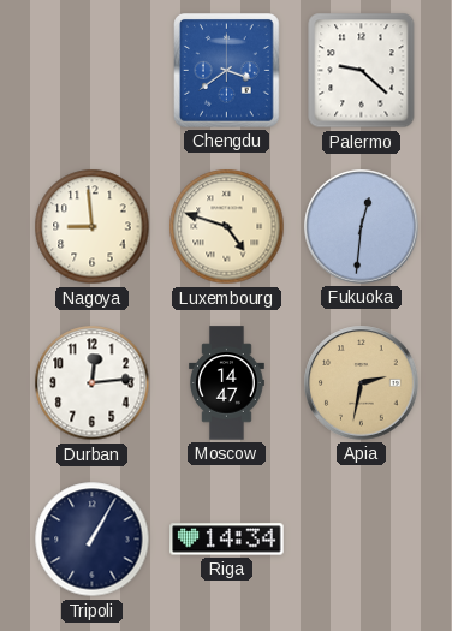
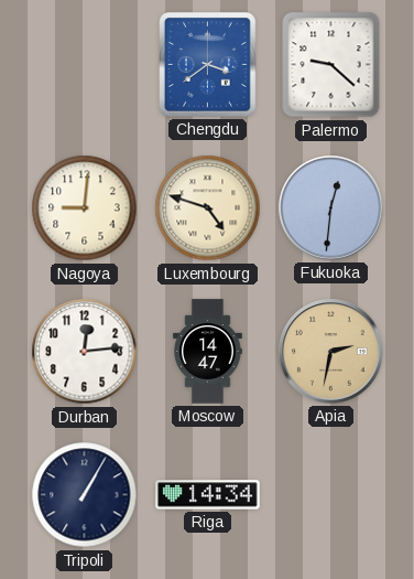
Nagoya: 8:59 -> 9:01 (85, 208)
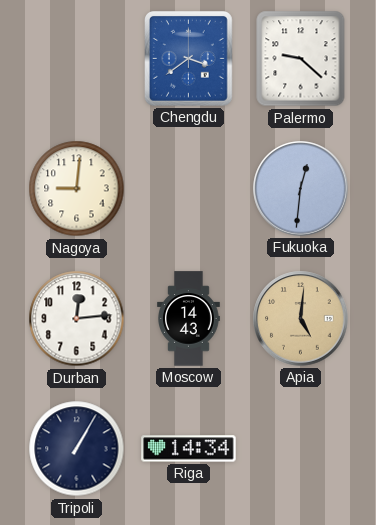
Luxembourg: 4:48 -> none (208, 208)
Moscow: 14:47 -> 14:43 (189, 319)
Apia: 2:32 -> 5:01 (301, 319)
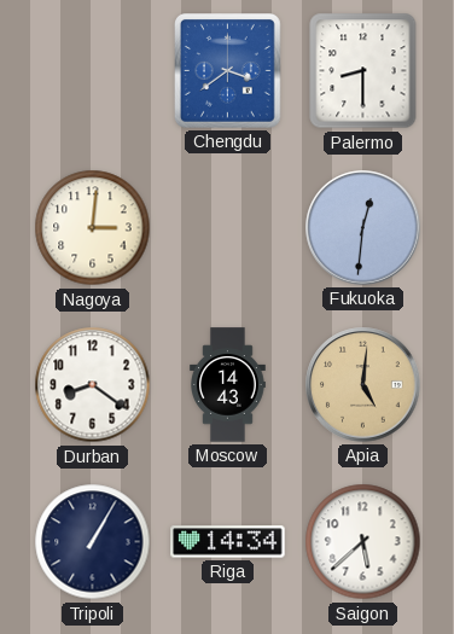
Palermo: 9:22 -> 8:30 (363, 71)
Nagoya: 9:01 -> 3:01 (93, 228)
Durban: 12:14 -> 8:21 (93, 385)
Saigon: none -> 5:38 (363, 542)
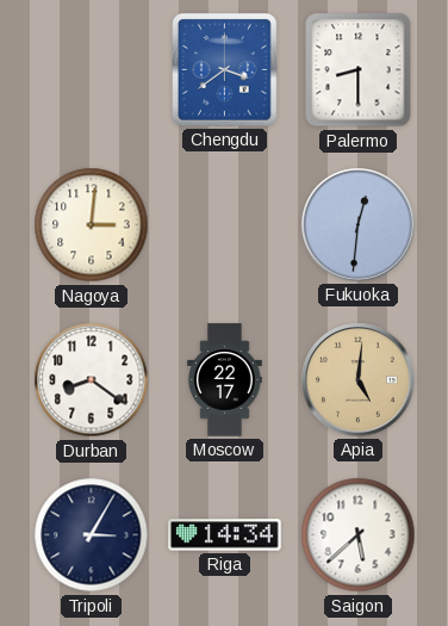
Moscow: 14:43 -> 22:17 (225, 380)
Tripoli: 1:05 -> 3:05 (92, 535)
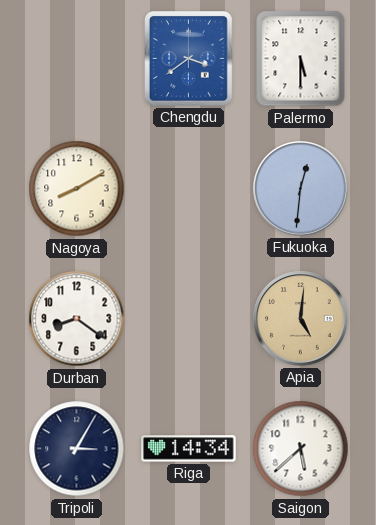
Palermo: 8:30 -> 5:30 (301, 59)
Nagoya: 3:01 -> 8:10 (77, 189)
Moscow: 22:17 -> none (225, 380)
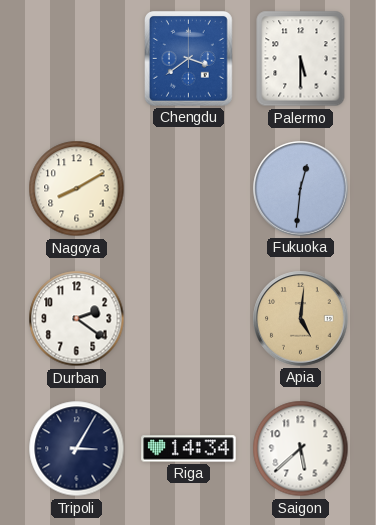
Durban: 8:21 -> 2:21 (77, 319)
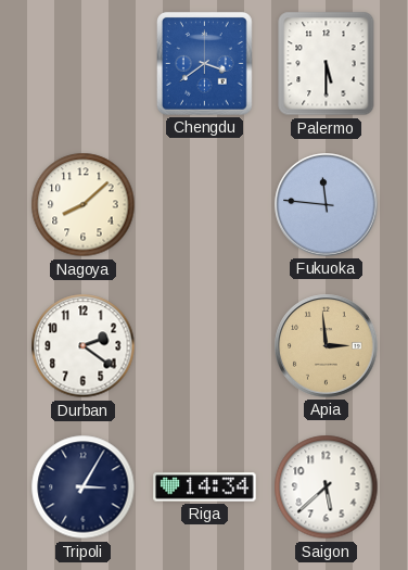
Nagoya: 8:10 -> 8:08 (84, 205)
Fukuoka: 12:31 -> 11:46 (327, 205)
Apia: 5:01 -> 2:59 (327, 346)
